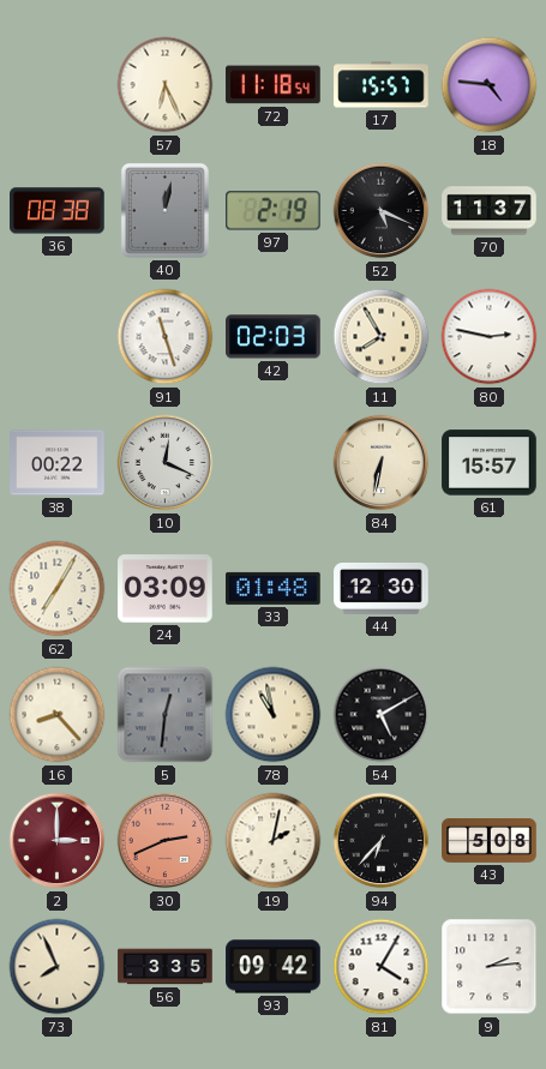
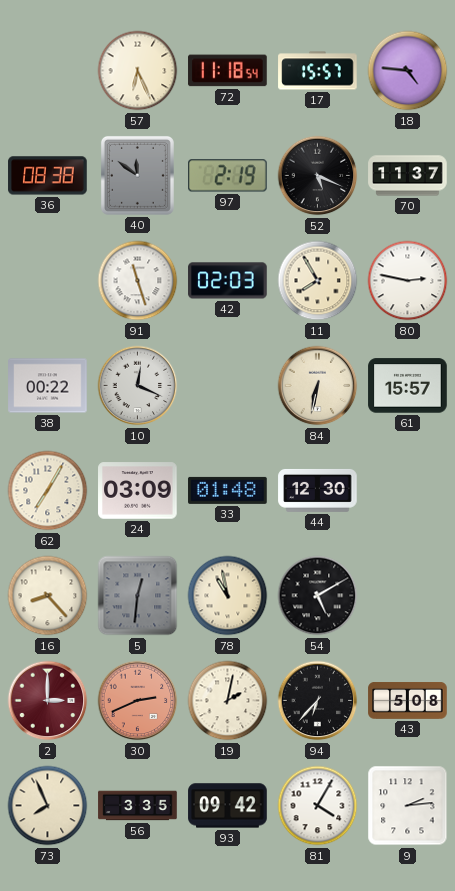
40: 12:02 -> 11:51 (137, 175)
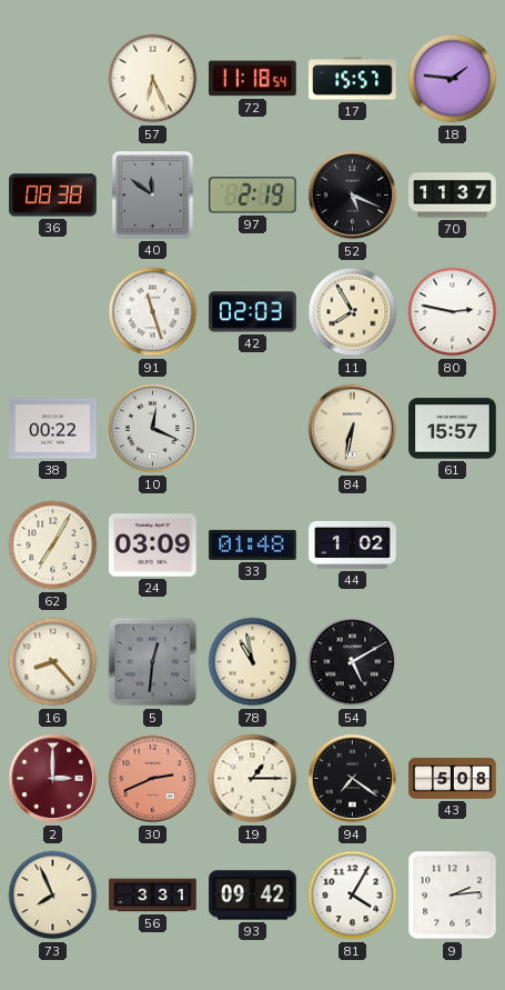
18: 4:46 -> 1:46 (453, 79)
44: 12:30 -> 1:02 (353, 544)
19: 2:02 -> 1:15 (253, 779)
94: 6:37 -> 7:21 (353, 779)
56: 3:35 -> 3:31 (153, 896)
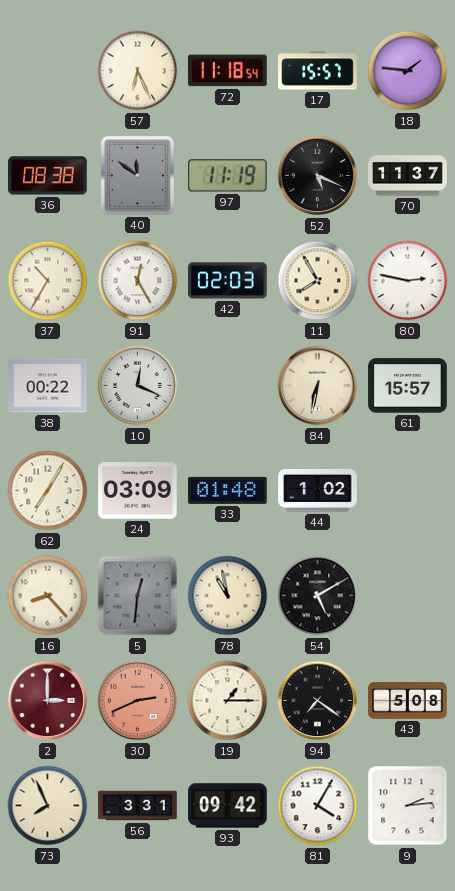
97: 2:19 -> 11:19 (228, 176)
37: none -> 10:35 (48, 281)
91: 11:27 -> 12:25 (138, 281)
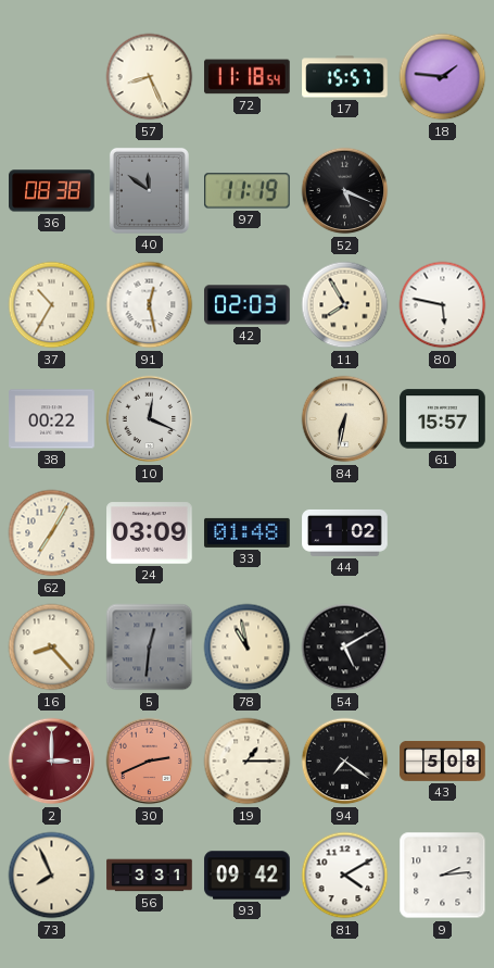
57: 6:26 -> 8:26 (150, 77)
70: 11:37 -> none (408, 176)
91: 12:25 -> 12:28 (150, 305)
80: 2:47 -> 5:47 (443, 305)
81: 4:05 -> 4:10 (345, 876)
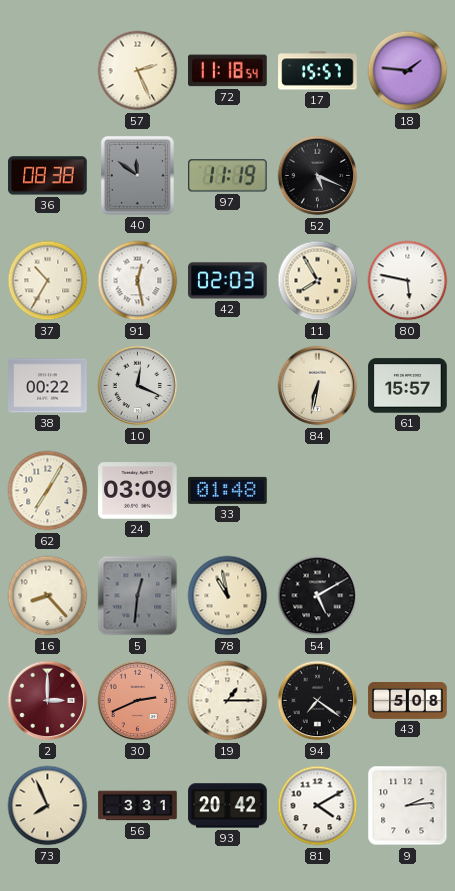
57: 8:26 -> 2:26 (138, 71)
44: 1:02 -> none (345, 532)
93: 09:42 -> 20:42 (228, 806)
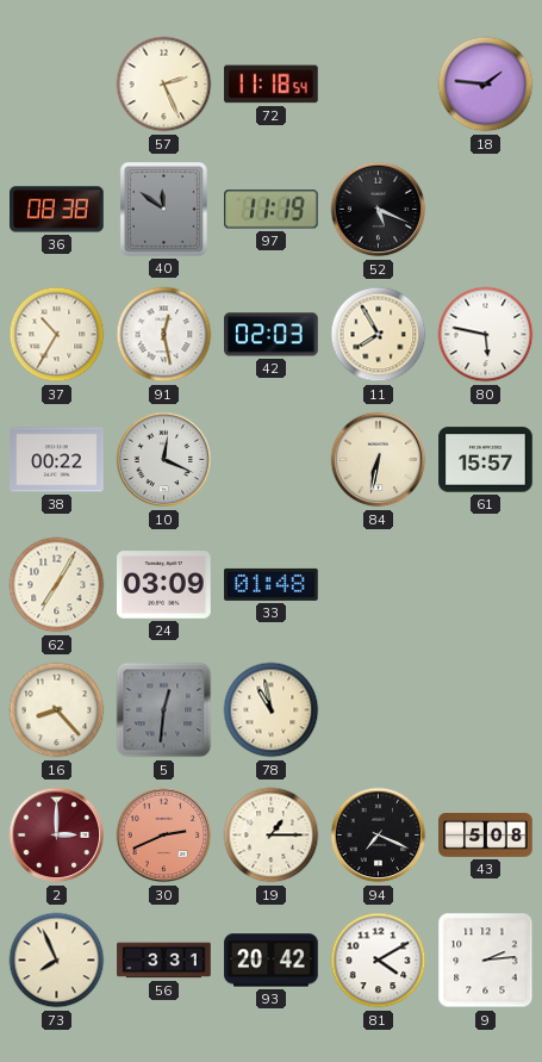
17: 15:57 -> none (318, 71)
54: 5:10 -> none (318, 596)
94: 7:21 -> 7:19 (379, 836)
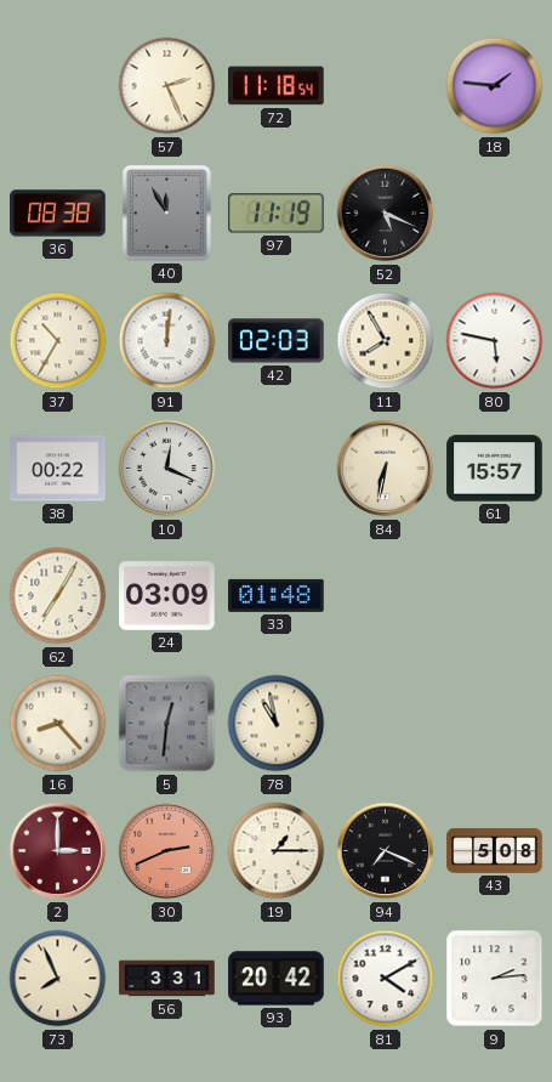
40: 11:51 -> 11:55 (166, 213)
91: 12:28 -> 12:01 (167, 341)
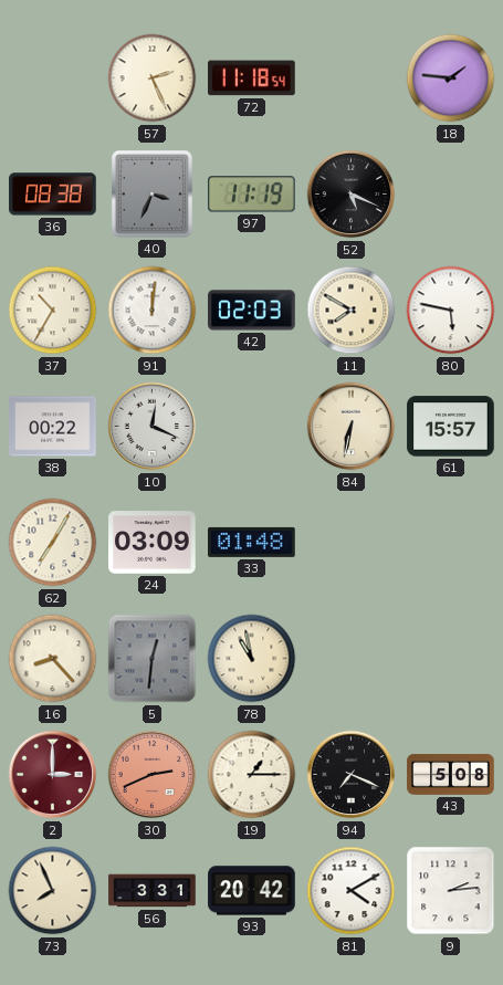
40: 11:55 -> 3:34 (151, 193)
11: 7:55 -> 7:50 (352, 311)
